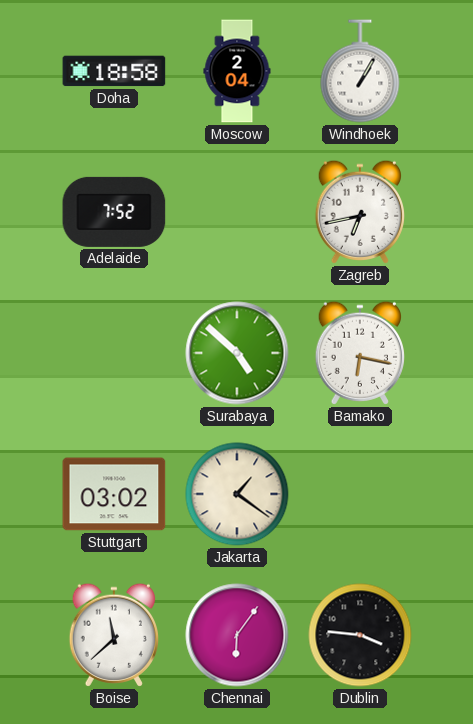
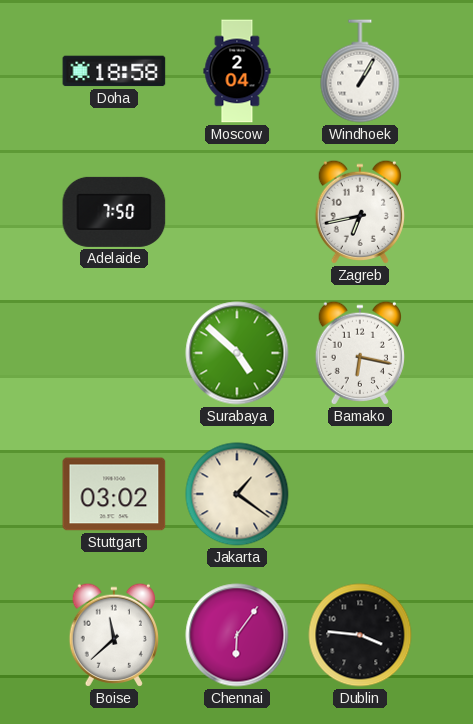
Adelaide: 7:52 -> 7:50 (114, 212)
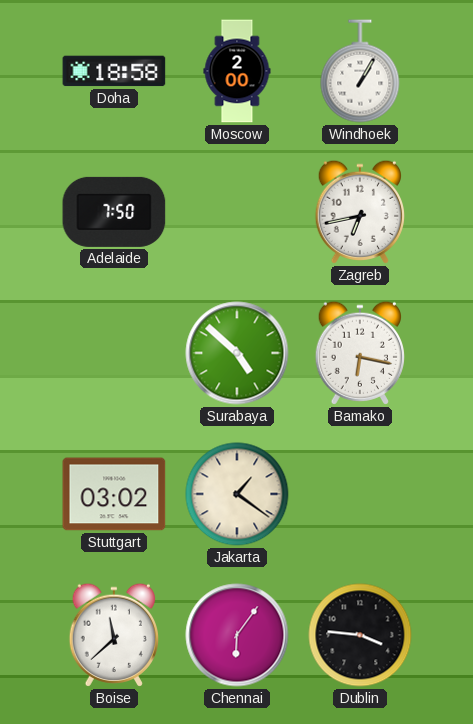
Moscow: 2:04 -> 2:00 (237, 71)
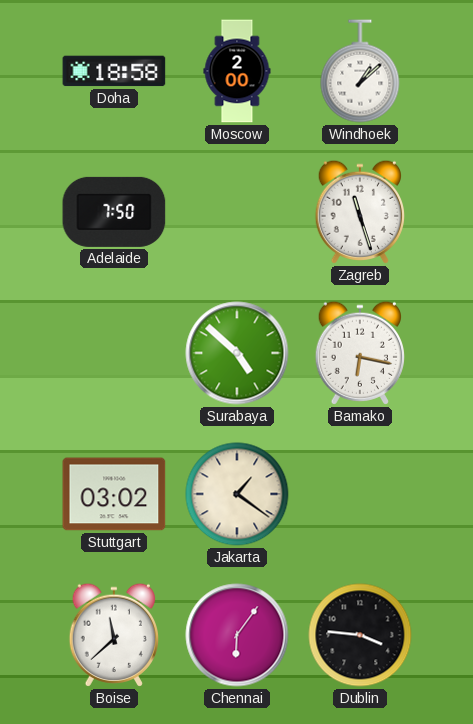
Windhoek: 1:05 -> 1:08 (360, 71)
Zagreb: 6:43 -> 11:27 (359, 212)
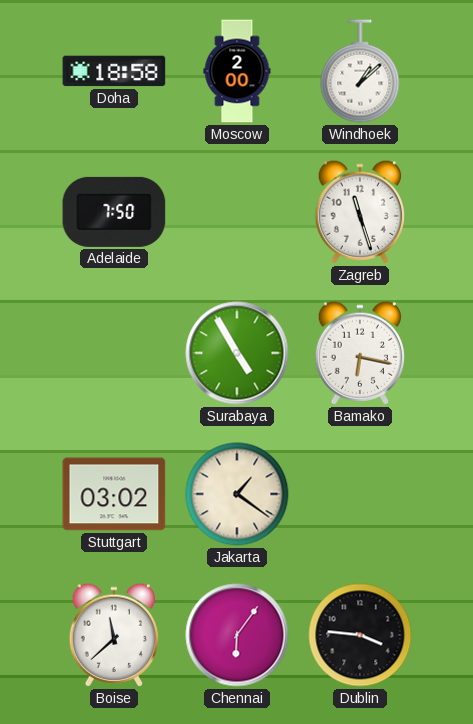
Surabaya: 4:52 -> 4:55 (237, 353)
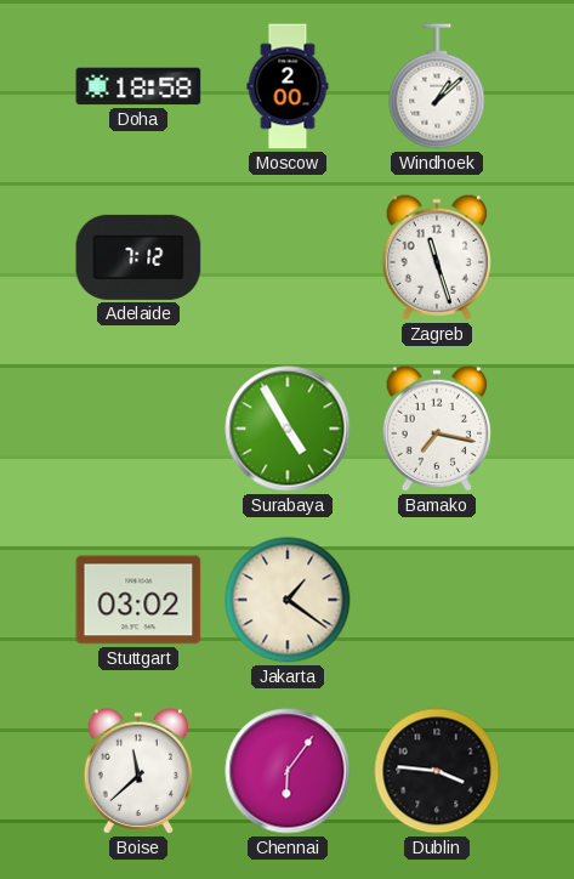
Adelaide: 7:50 -> 7:12 (138, 257)
Bamako: 6:17 -> 7:17 (436, 429)
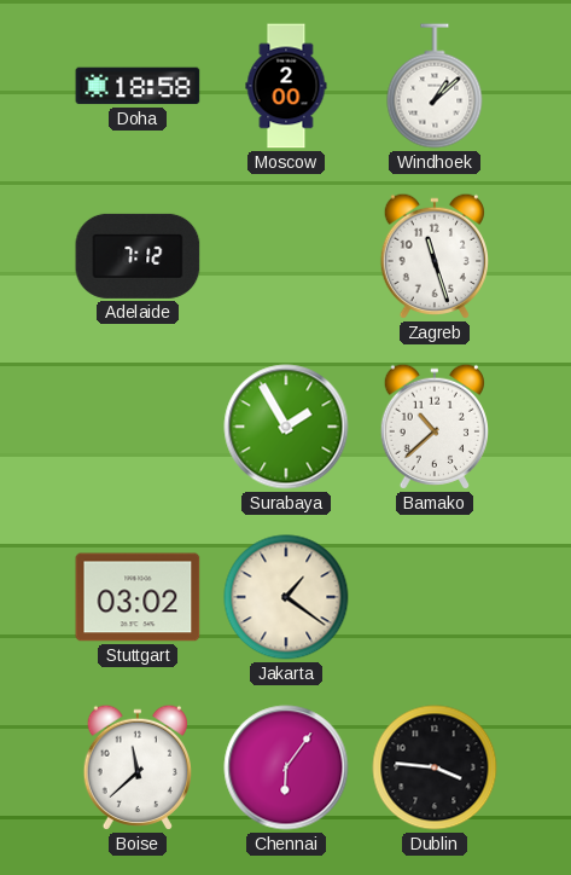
Surabaya: 4:55 -> 1:55 (286, 427)
Bamako: 7:17 -> 10:38 (433, 427)
